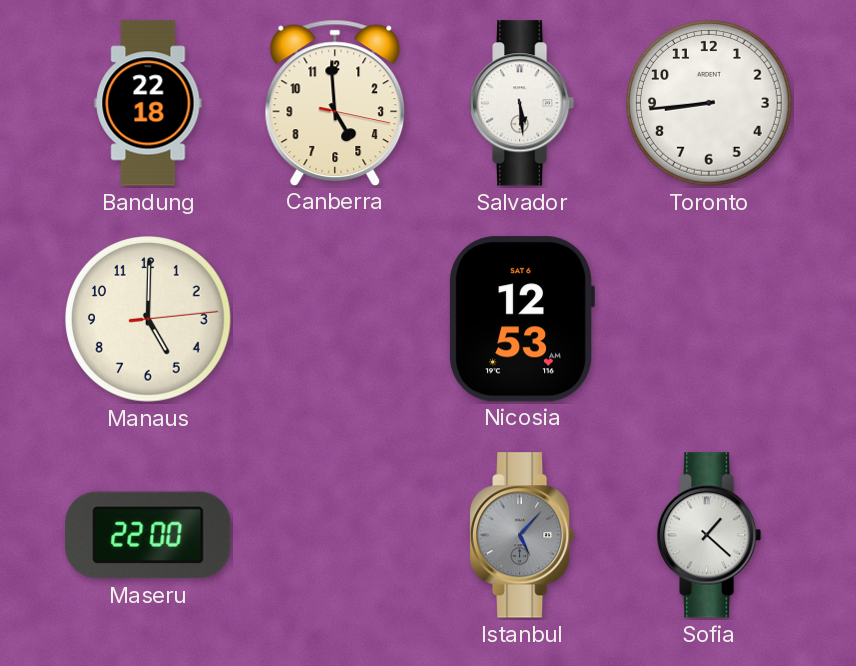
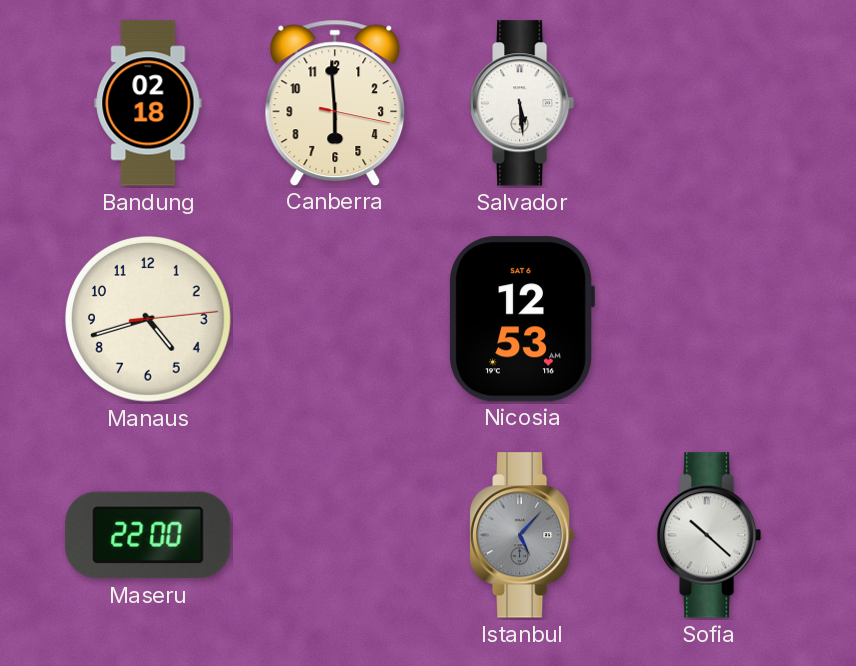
Bandung: 22:18 -> 02:18 (148, 103)
Canberra: 4:59 -> 5:59 (335, 102)
Toronto: 8:44 -> none (710, 104)
Manaus: 5:00 -> 4:42 (149, 320)
Sofia: 1:22 -> 10:22 (709, 535)
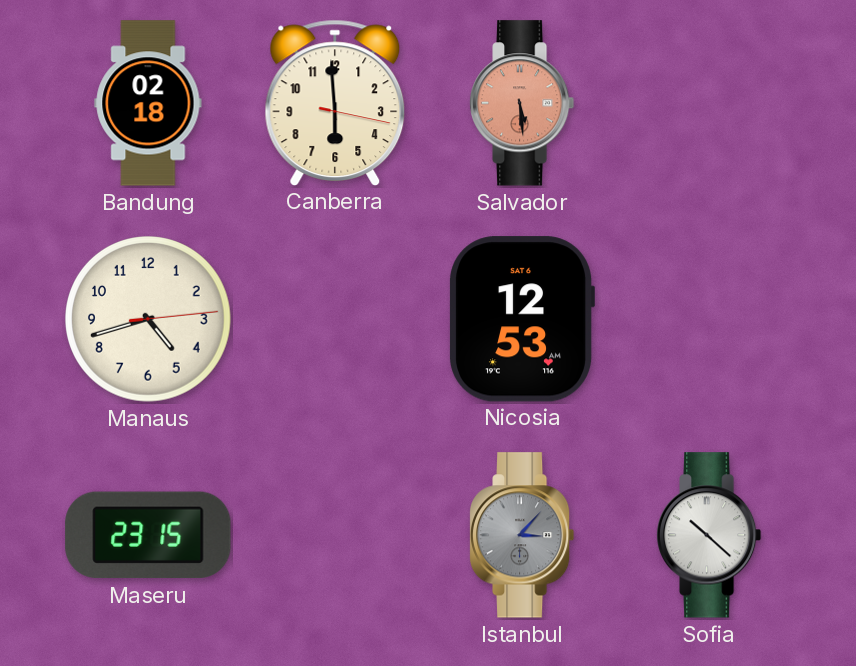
Salvador dial: white -> salmon (522, 103)
Maseru: 22:00 -> 23:15 (148, 535)
Istanbul: 5:07 -> 3:07 (522, 535)
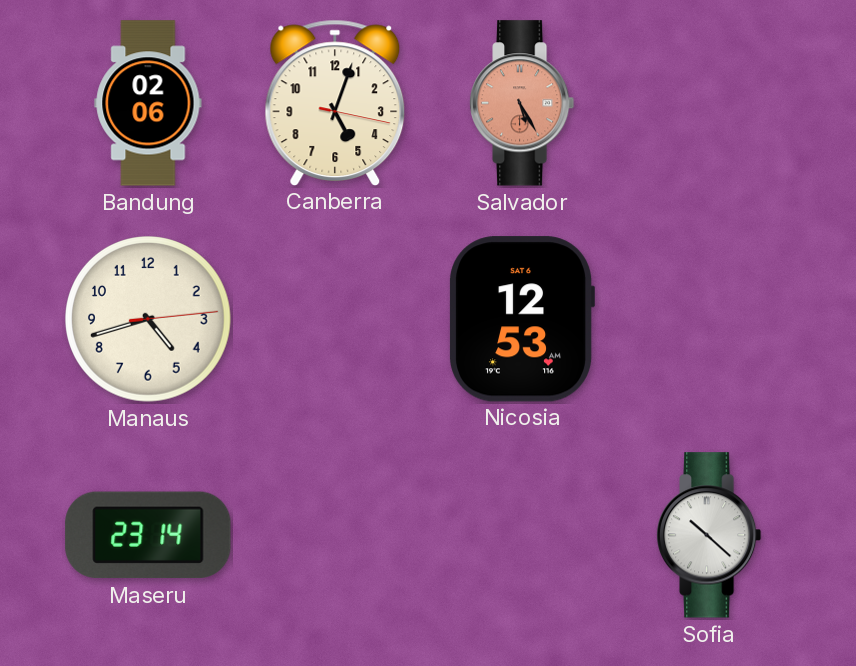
Bandung: 02:18 -> 02:06 (148, 103)
Canberra: 5:59 -> 5:03 (335, 102)
Salvador: 5:29 -> 5:25 (522, 103)
Maseru: 23:15 -> 23:14 (148, 535)
Istanbul: 3:07 -> none (522, 535)
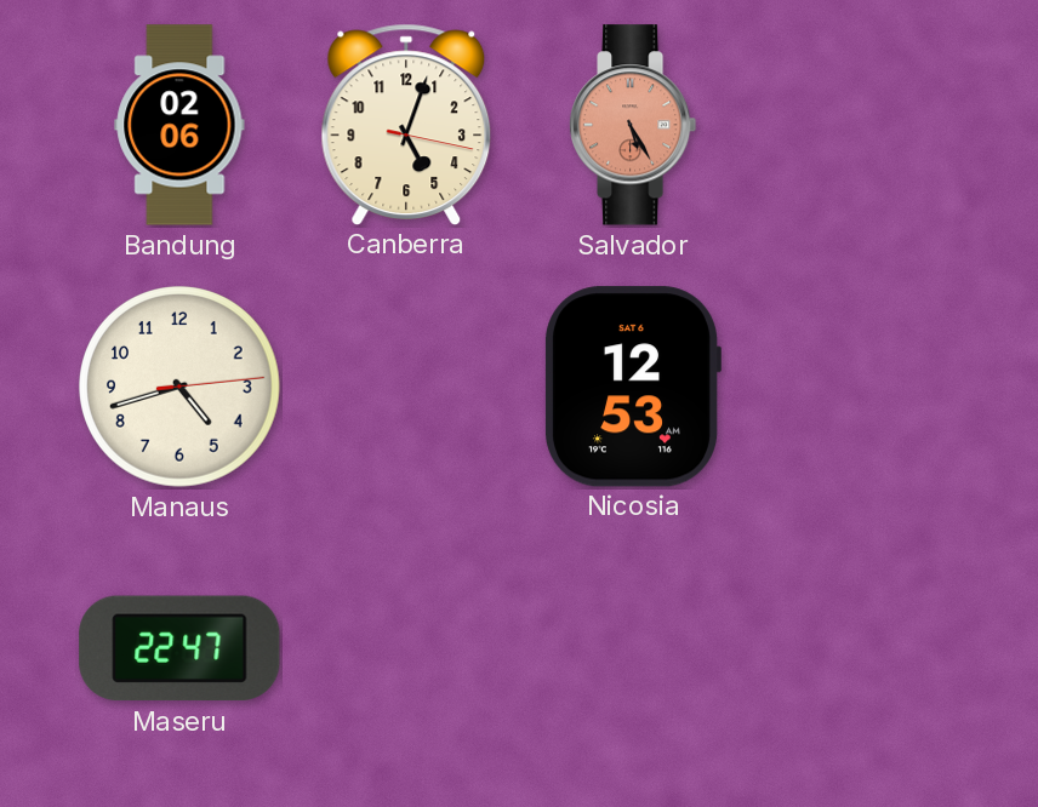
Maseru: 23:14 -> 22:47 (179, 648)
Sofia: 10:22 -> none (709, 535)
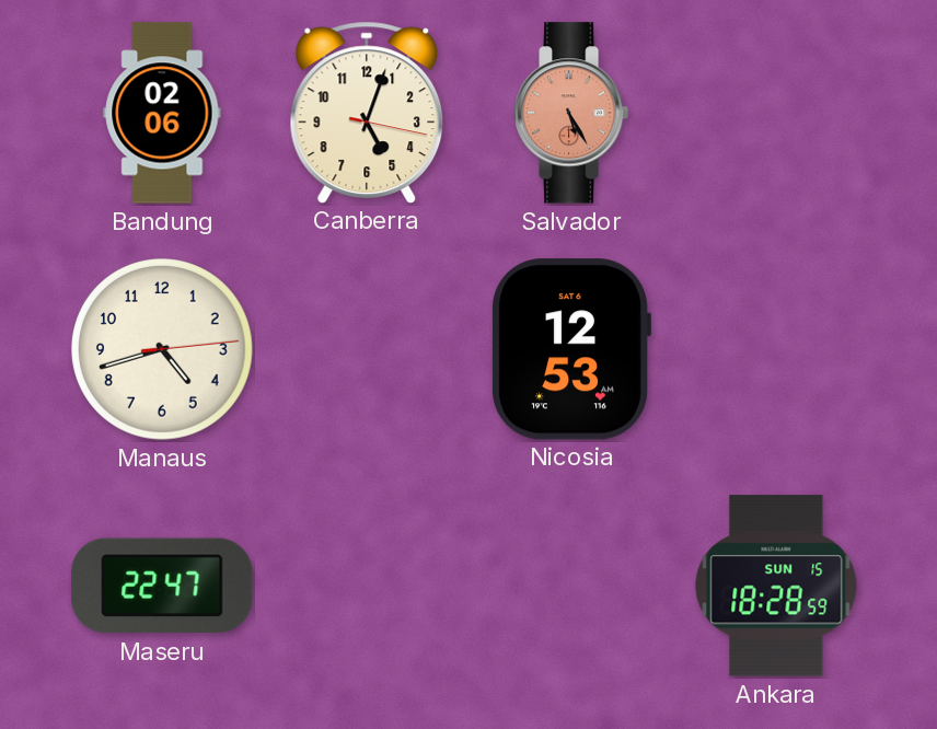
Ankara: none -> 18:28 (776, 586)
